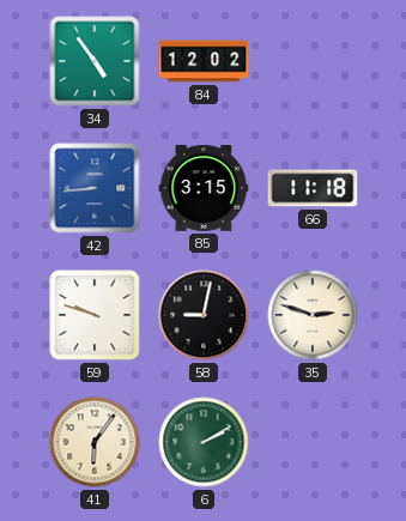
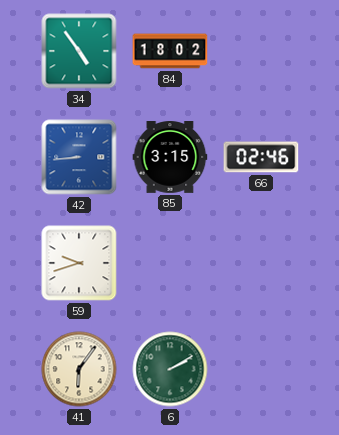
84: 12:02 -> 18:02 (170, 51)
66: 11:18 -> 02:46 (261, 157)
59: 9:48 -> 9:42 (79, 263)
58: 9:02 -> none (204, 315)
35: 2:48 -> none (313, 315)
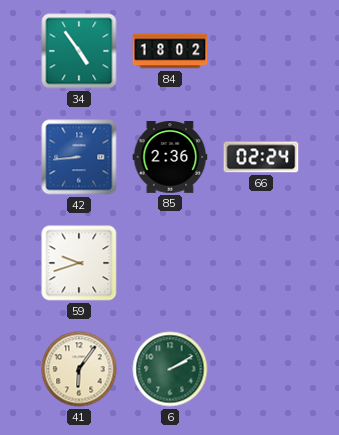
85: 3:15 -> 2:36 (170, 158)
66: 02:46 -> 02:24 (261, 157)
